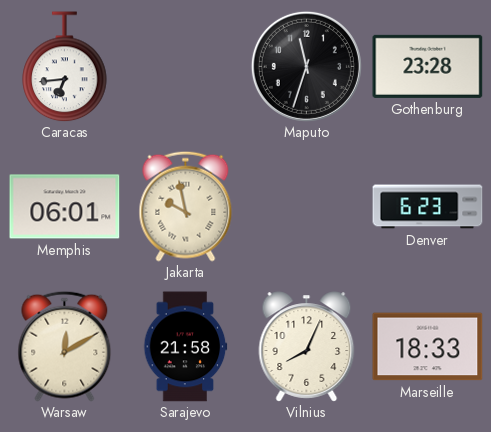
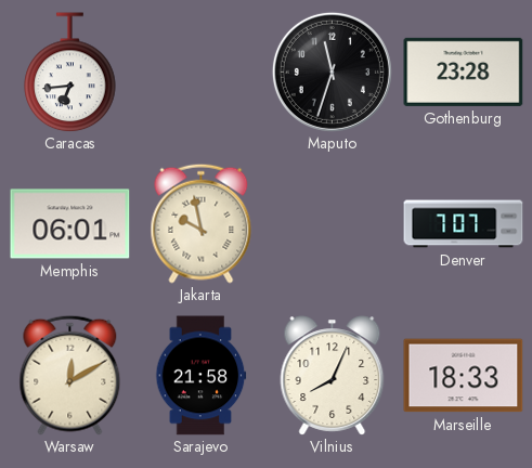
Denver: 6:23 -> 7:07 (464, 224)
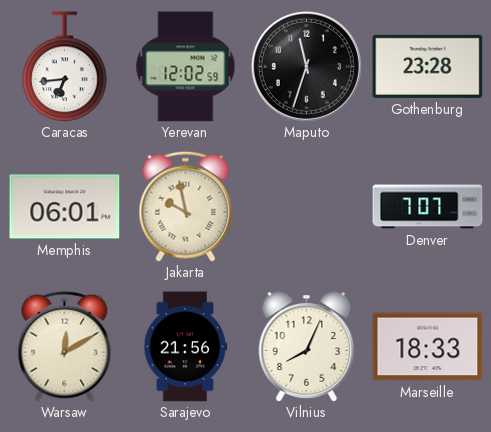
Yerevan: none -> 12:02 (186, 67)
Sarajevo: 21:58 -> 21:56 (186, 347)
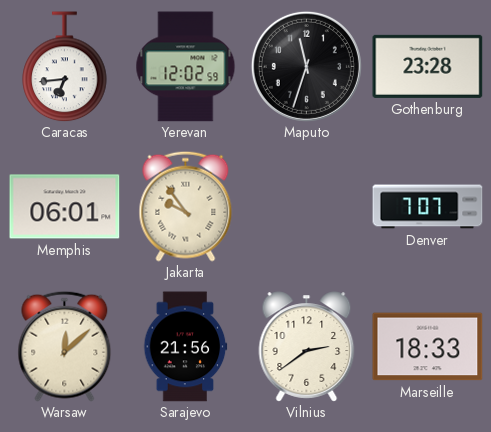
Jakarta: 9:58 -> 9:54 (186, 206)
Warsaw: 12:10 -> 12:08 (65, 346)
Vilnius: 8:04 -> 2:39 (307, 347)
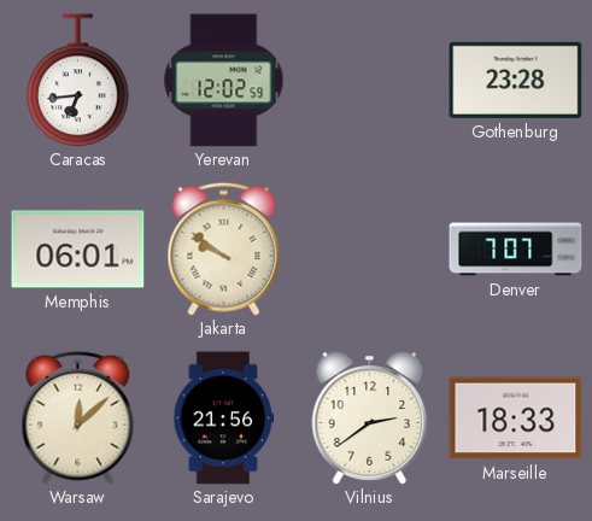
Maputo: 11:33 -> none (306, 66)
Jakarta: 9:54 -> 9:51 (224, 248)
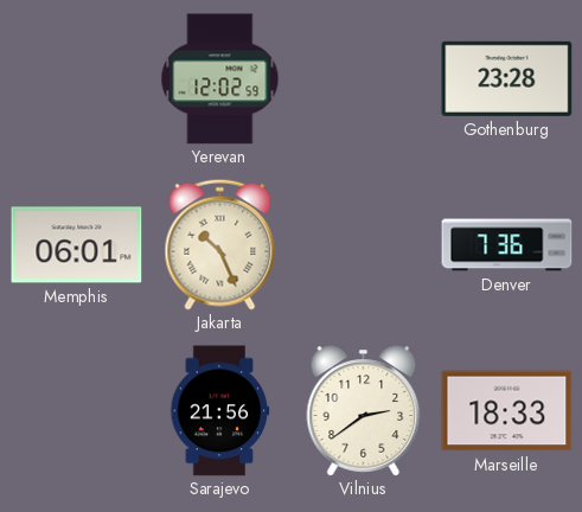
Caracas: 6:44 -> none (78, 81)
Jakarta: 9:51 -> 10:26 (220, 244)
Denver: 7:07 -> 7:36 (507, 245)
Warsaw: 12:08 -> none (78, 417)
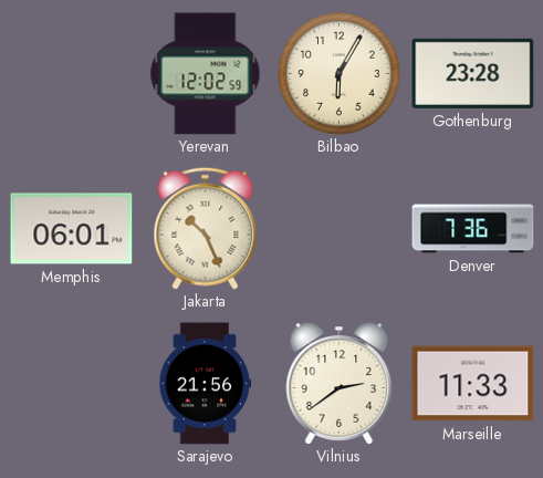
Bilbao: none -> 6:05 (340, 74)
Marseille: 18:33 -> 11:33 (473, 384)
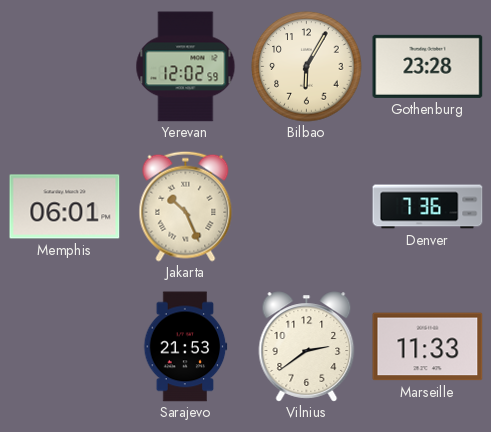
Sarajevo: 21:56 -> 21:53 (186, 347)
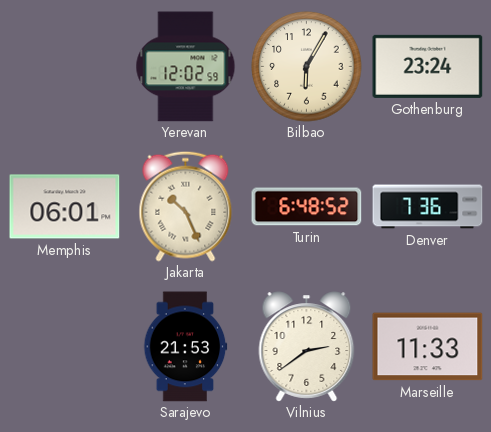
Gothenburg: 23:28 -> 23:24 (428, 66)
Turin: none -> 6:48 (307, 207)
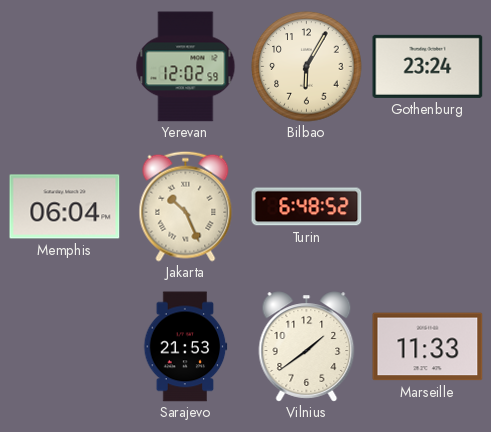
Memphis: 06:01 -> 06:04 (65, 207)
Denver: 7:36 -> none (428, 207)
Vilnius: 2:39 -> 1:39 (307, 347)
